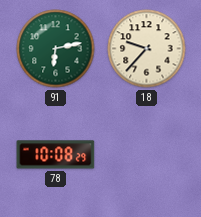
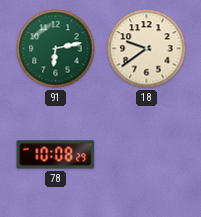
18: 9:37 -> 9:39 (147, 49)
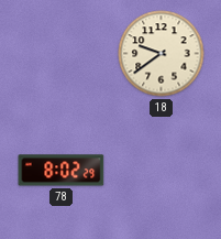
91: 6:13 -> none (56, 49)
78: 10:08 -> 8:02 (62, 171)
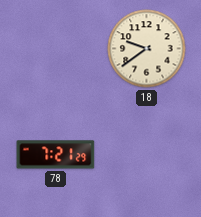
78: 8:02 -> 7:21 (56, 155)
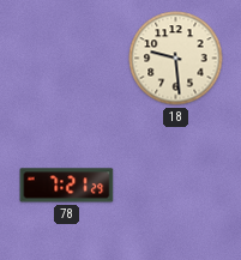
18: 9:39 -> 9:29 (176, 59)
